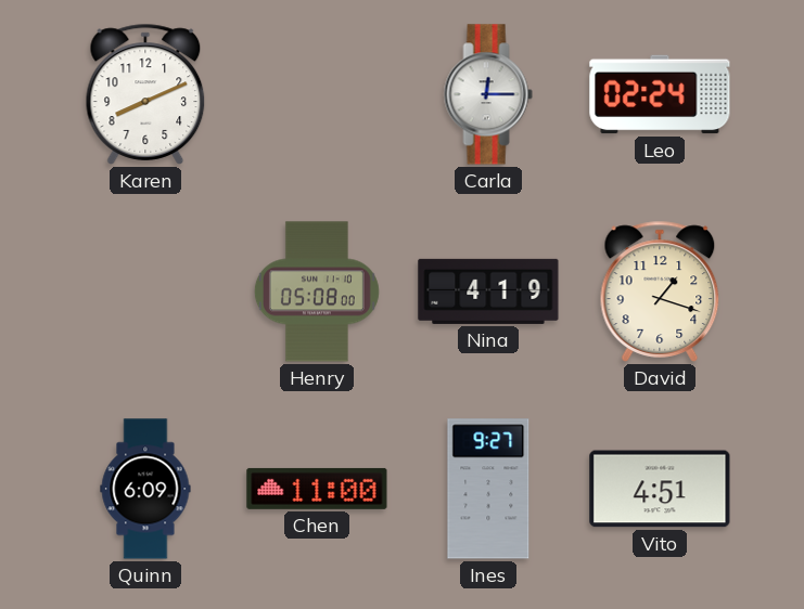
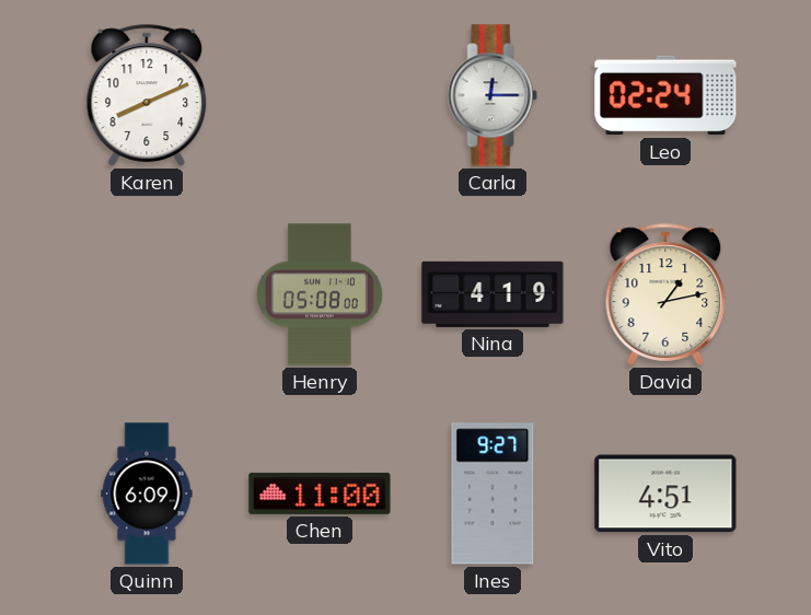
David: 1:18 -> 1:13 (665, 294)
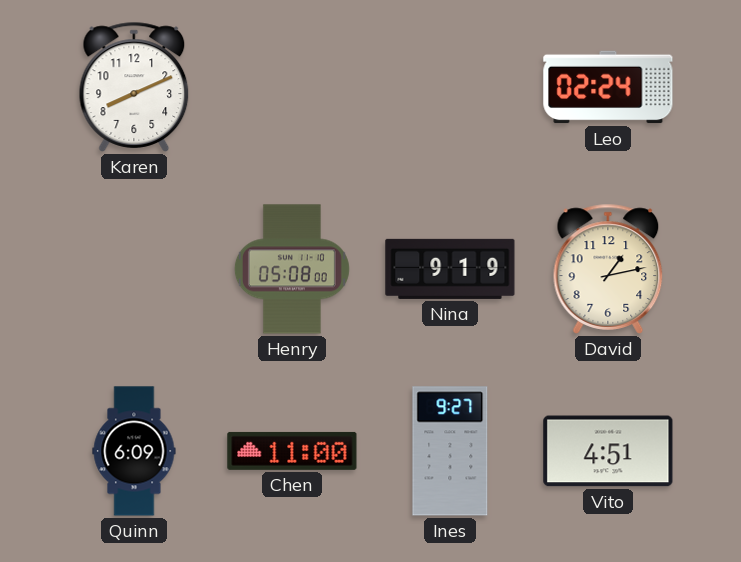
Carla: 12:15 -> none (493, 95)
Nina: 4:19 -> 9:19 (450, 269)
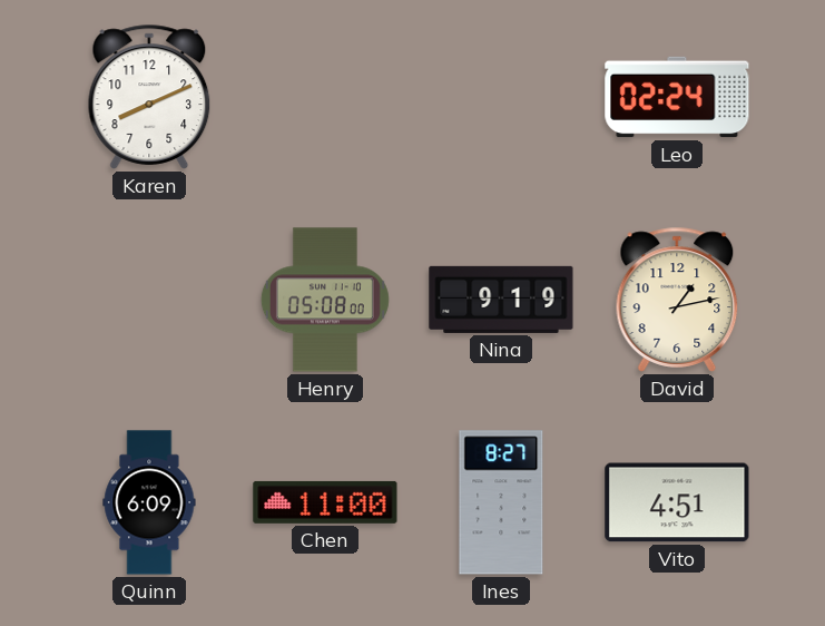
Ines: 9:27 -> 8:27 (501, 502)
